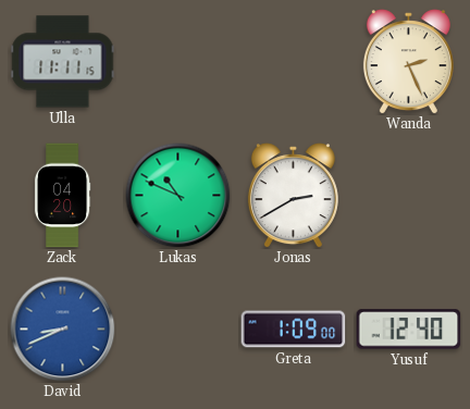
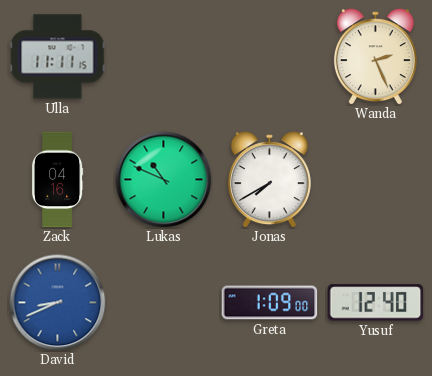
Zack: 04:20 -> 04:16 (57, 180)
Jonas: 2:40 -> 7:40 (269, 180)
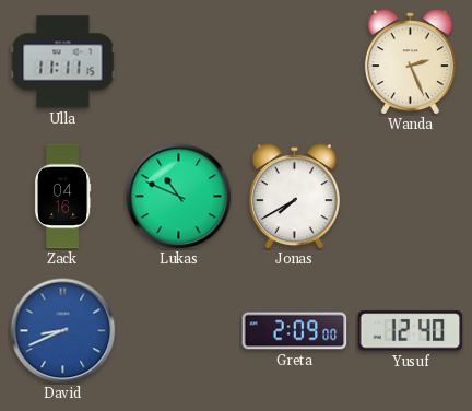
Greta: 1:09 -> 2:09 (295, 331)
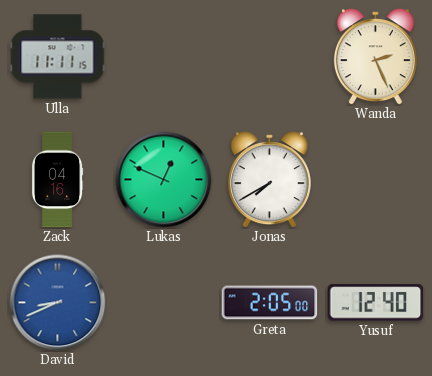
Lukas: 10:49 -> 12:49 (164, 180)
Greta: 2:09 -> 2:05 (270, 303)
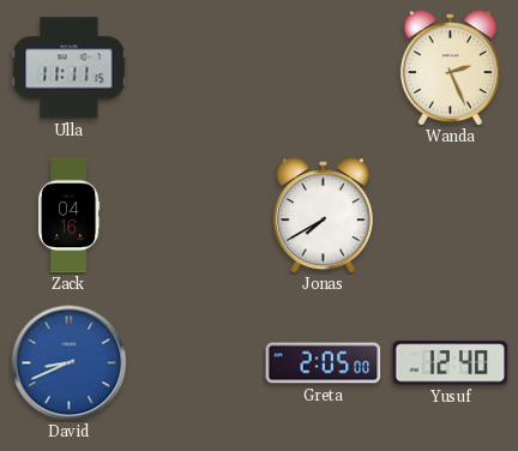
Lukas: 12:49 -> none (164, 180)
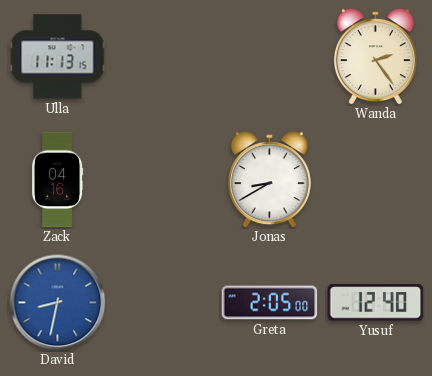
Ulla: 11:11 -> 11:13 (58, 57)
Wanda: 2:26 -> 2:24 (375, 57)
Jonas: 7:40 -> 8:40 (269, 180)
David: 8:41 -> 8:32 (58, 303)
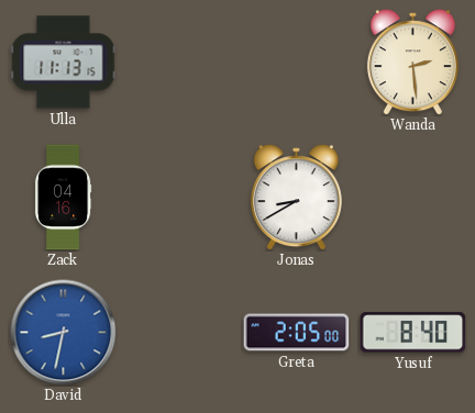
Wanda: 2:24 -> 2:29 (412, 63)
Yusuf: 12:40 -> 8:40 (413, 333)
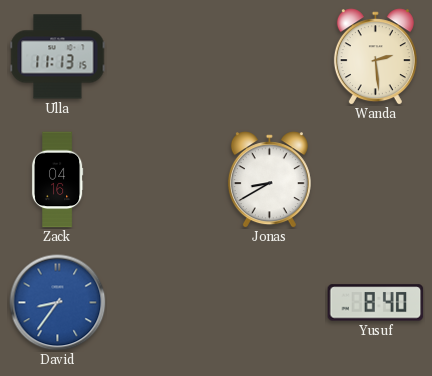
David: 8:32 -> 8:36 (58, 303)
Greta: 2:05 -> none (297, 333)
